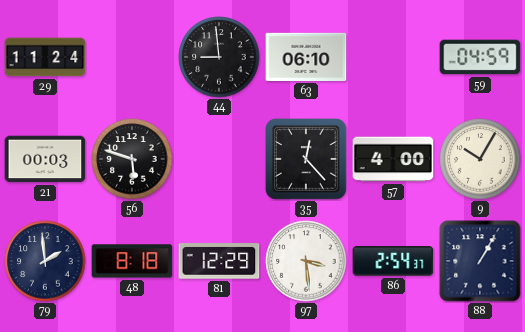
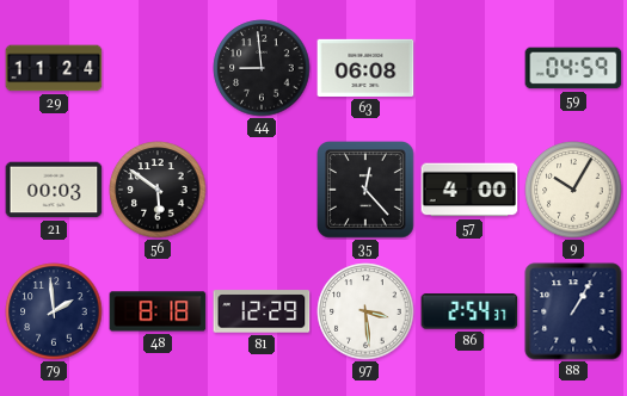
63: 06:10 -> 06:08 (365, 68)
56: 5:48 -> 5:51 (158, 190)
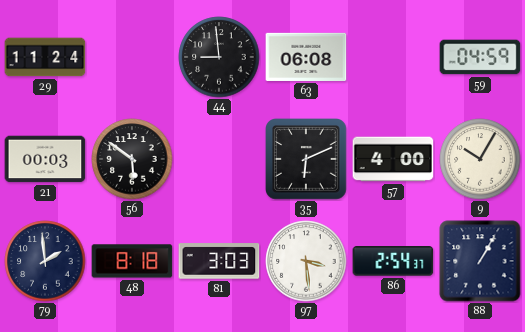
35: 12:23 -> 6:11 (307, 160)
81: 12:29 -> 3:03 (219, 261)
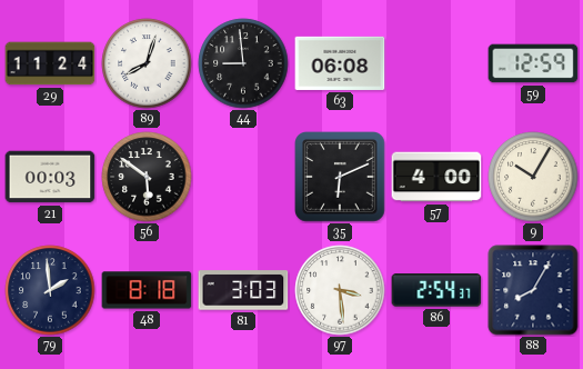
89: none -> 8:03 (147, 63)
59: 04:59 -> 12:59 (533, 63)
88: 1:05 -> 8:05 (533, 290)
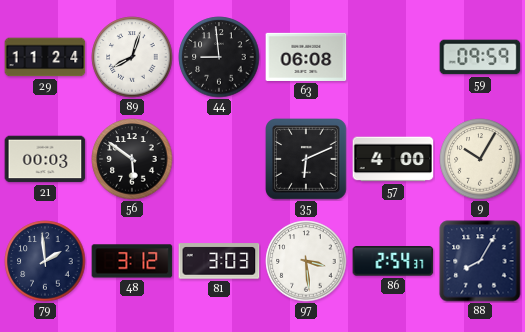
59: 12:59 -> 09:59 (480, 57)
48: 8:18 -> 3:12 (132, 261)
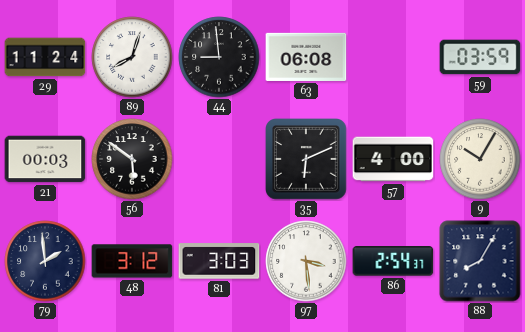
59: 09:59 -> 03:59 (480, 57)
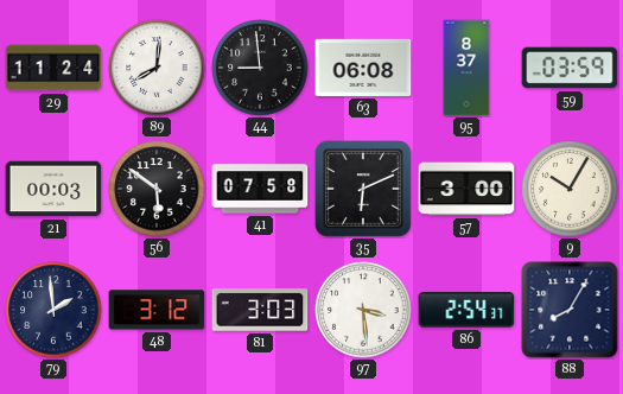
89: 8:03 -> 8:01 (157, 68)
95: none -> 8:37 (466, 68)
41: none -> 07:58 (260, 189)
57: 4:00 -> 3:00 (466, 189)
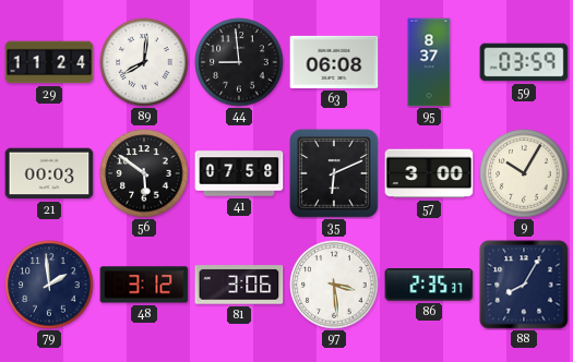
81: 3:03 -> 3:06 (239, 285)
86: 2:54 -> 2:35 (429, 285)
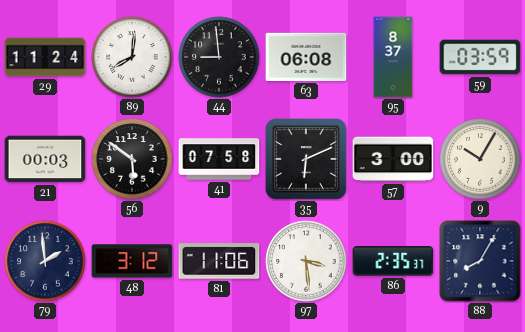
81: 3:06 -> 11:06 (219, 261)
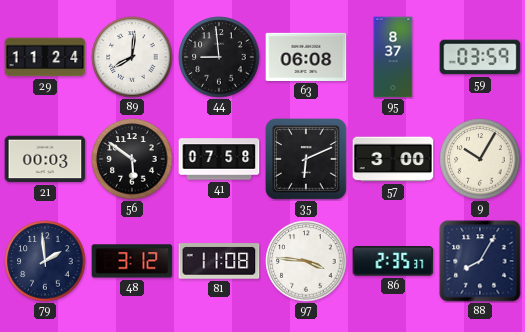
81: 11:06 -> 11:08 (219, 261)
97: 3:29 -> 3:46 (306, 261)
